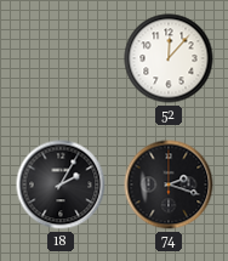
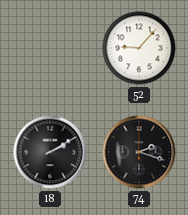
52: 12:07 -> 9:07 (139, 48)
18: 2:05 -> 2:10 (50, 152)
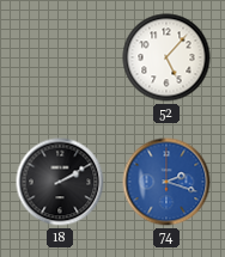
52: 9:07 -> 5:07 (166, 57)
74 dial: black -> blue (166, 182)
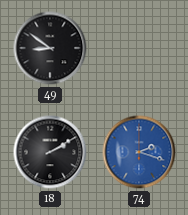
49: none -> 8:51 (50, 48)
52: 5:07 -> none (166, 57)
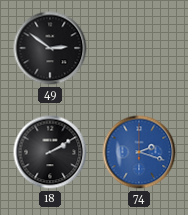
49: 8:51 -> 2:51 (50, 48)
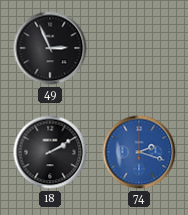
49: 2:51 -> 2:56 (50, 48)
